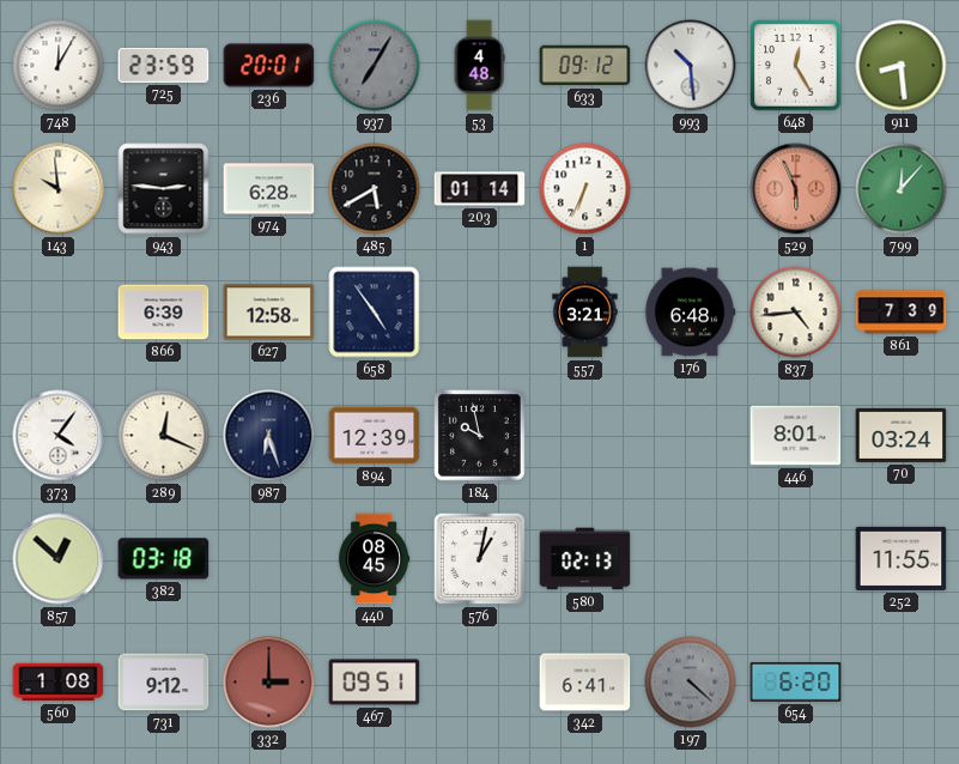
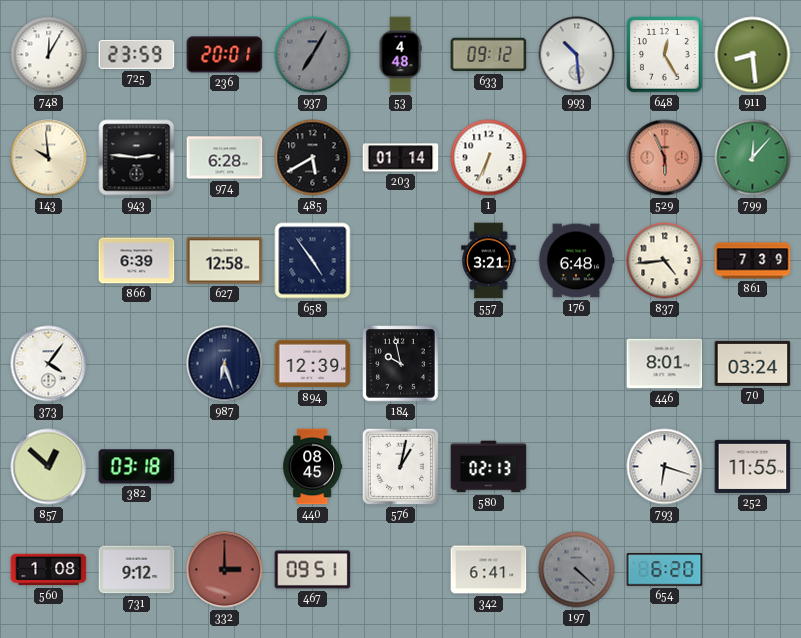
289: 12:19 -> none (164, 436)
793: none -> 6:18 (665, 467)
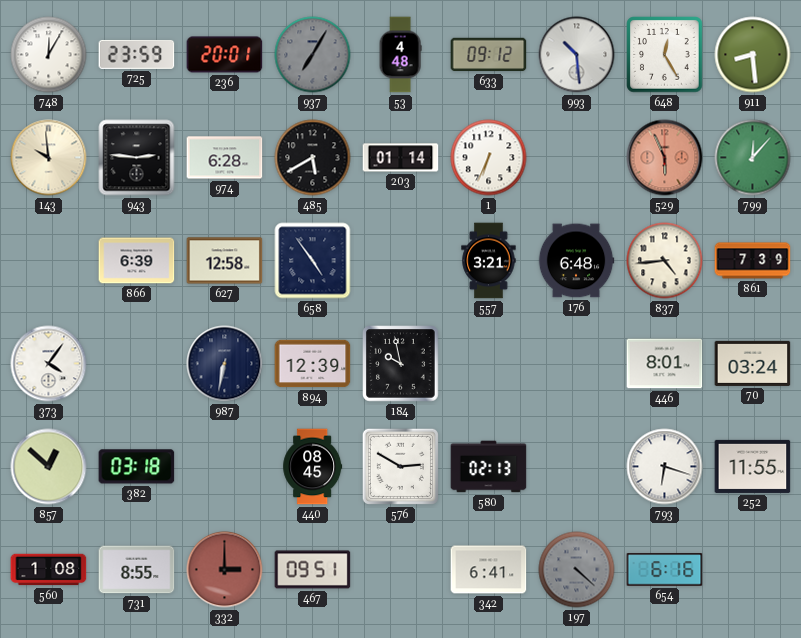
987: 6:27 -> 6:32 (225, 364)
576: 1:02 -> 2:50 (400, 466)
731: 9:12 -> 8:55 (137, 570)
654: 6:20 -> 6:16 (665, 570)
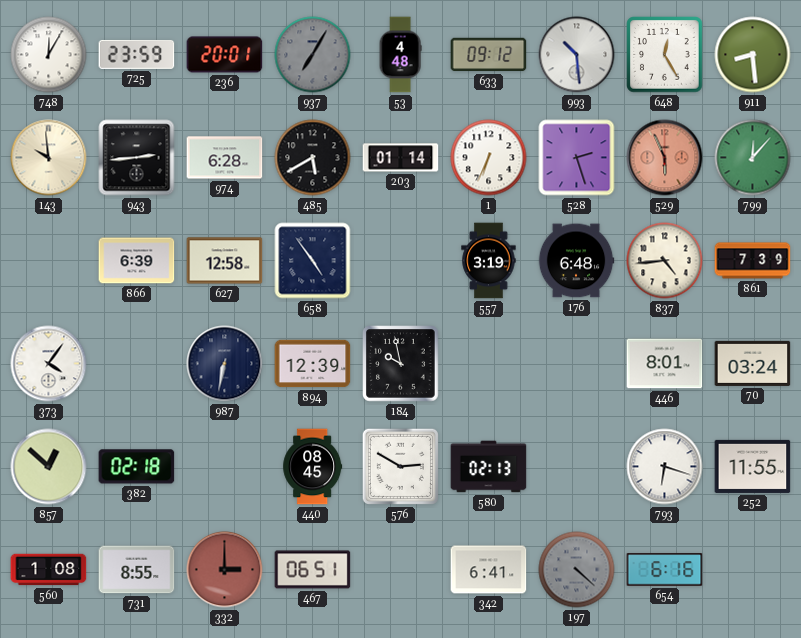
943: 2:46 -> 2:44 (137, 158)
528: none -> 2:27 (577, 158)
557: 3:21 -> 3:19 (489, 261)
382: 03:18 -> 02:18 (137, 467)
467: 09:51 -> 06:51 (313, 570)
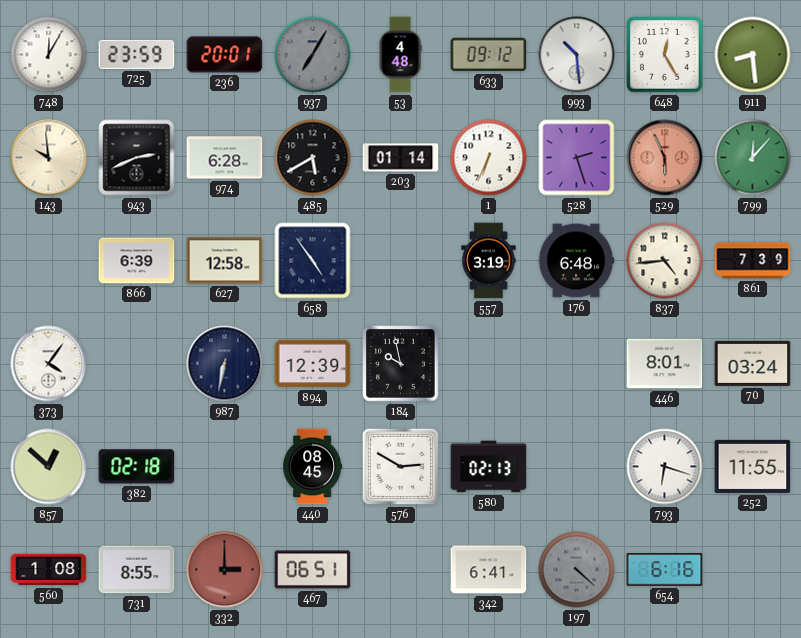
943: 2:44 -> 2:41 (137, 158)
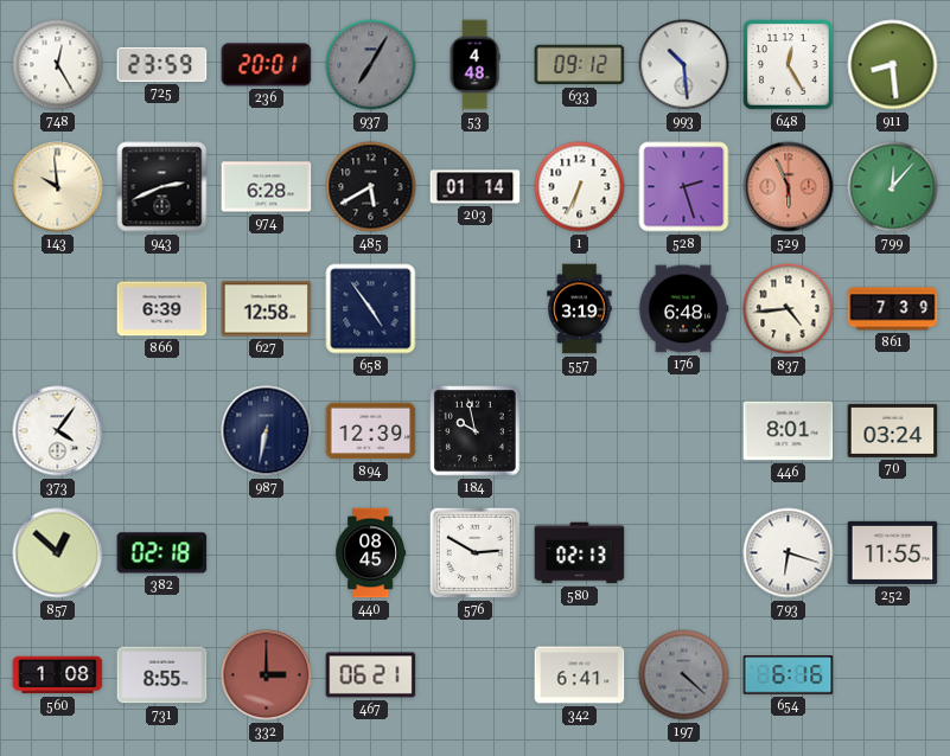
748: 12:05 -> 12:25 (58, 65)
467: 06:51 -> 06:21 (371, 675)
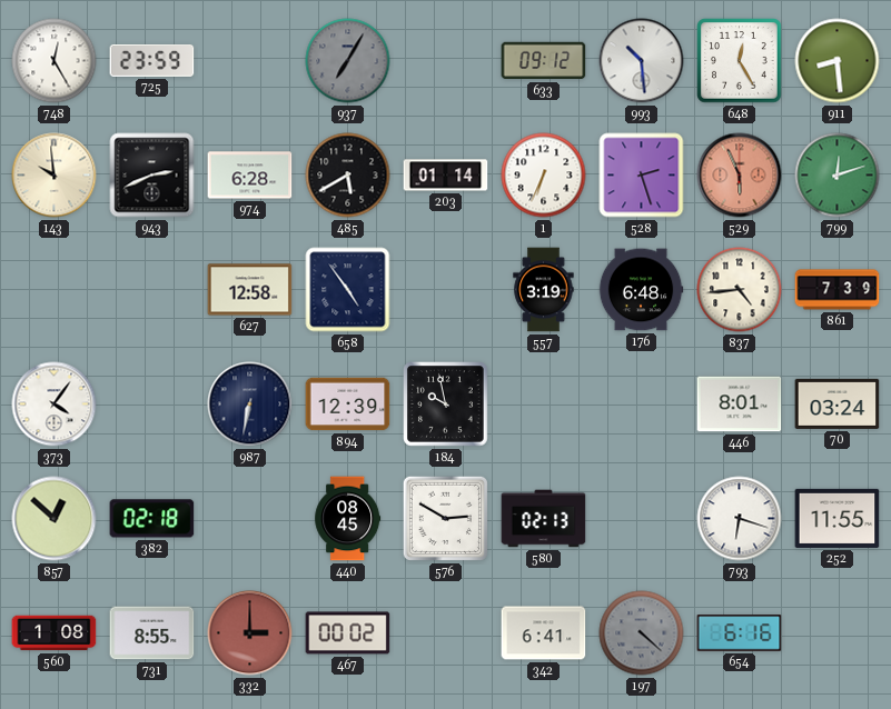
236: 20:01 -> none (267, 65)
53: 4:48 -> none (474, 65)
799: 12:07 -> 12:12 (838, 176)
866: 6:39 -> none (162, 309)
467: 06:21 -> 00:02 (348, 633)
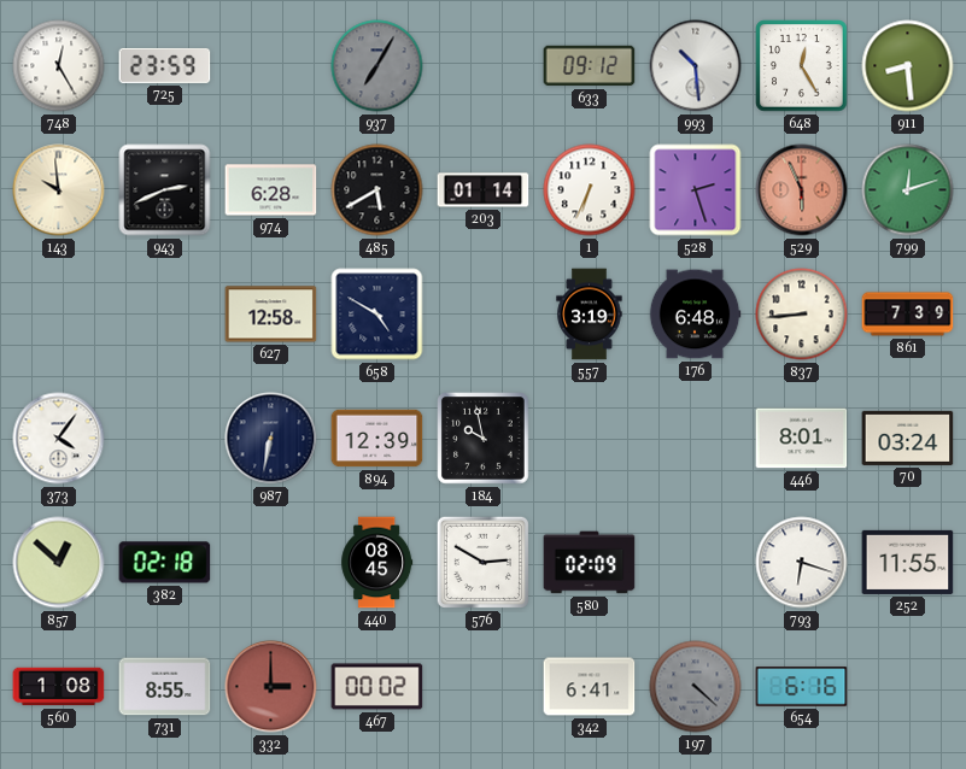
658: 4:54 -> 4:50 (377, 315)
837: 4:44 -> 8:44 (802, 315)
580: 02:13 -> 02:09 (590, 563)
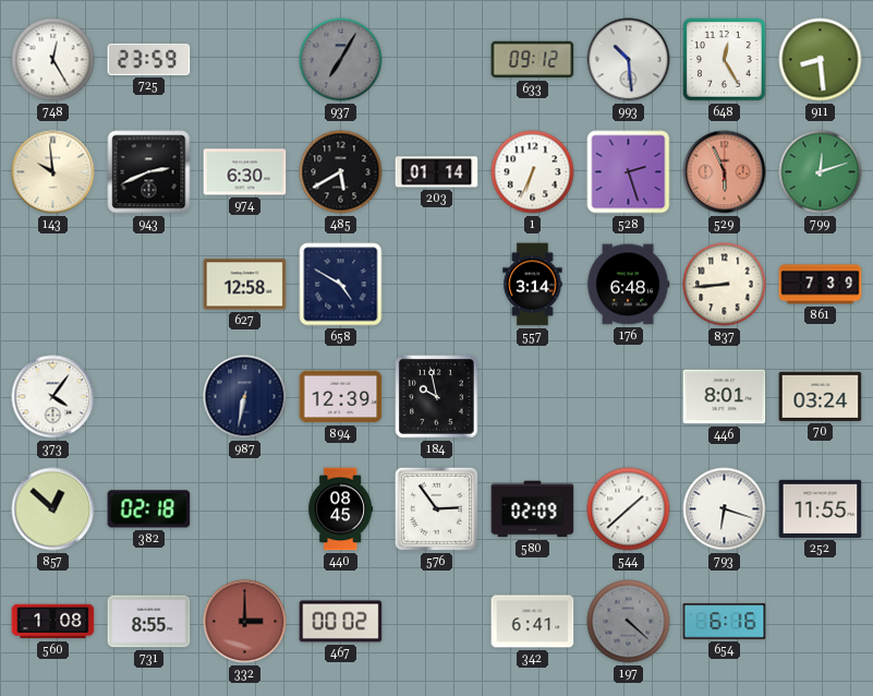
974: 6:28 -> 6:30 (245, 172)
557: 3:19 -> 3:14 (533, 285)
576: 2:50 -> 2:54 (436, 508)
544: none -> 1:38 (629, 509)
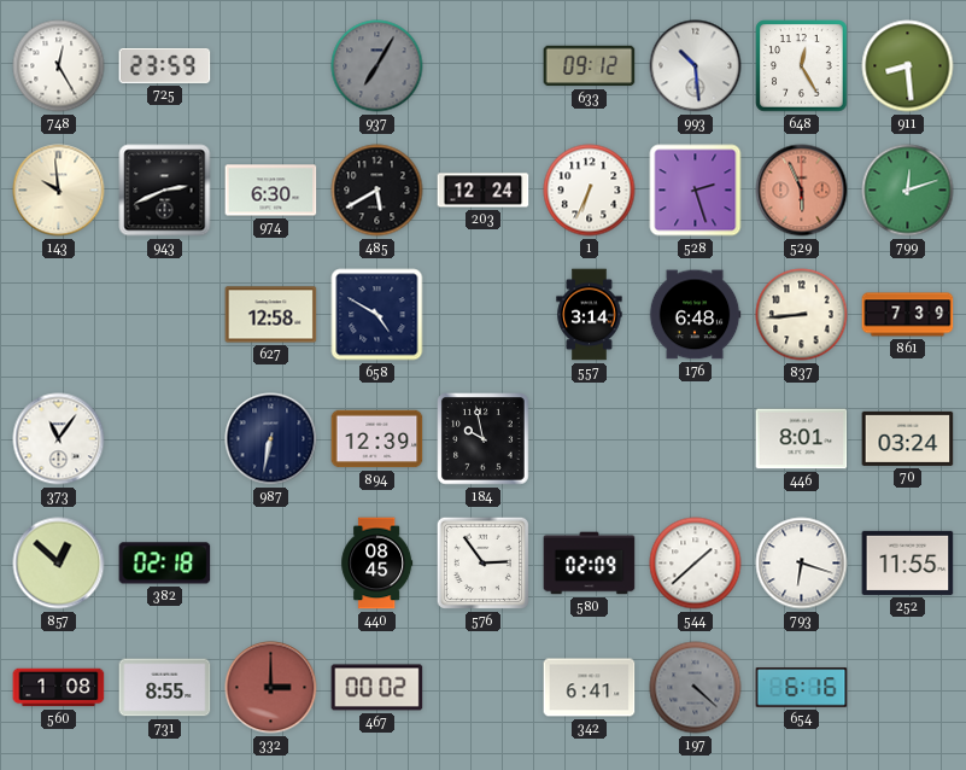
203: 01:14 -> 12:24 (484, 191)
373: 4:06 -> 11:06 (59, 439)
